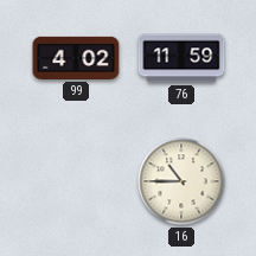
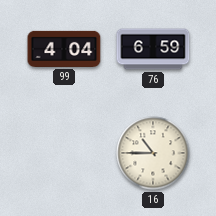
99: 4:02 -> 4:04 (64, 49)
76: 11:59 -> 6:59 (153, 49)
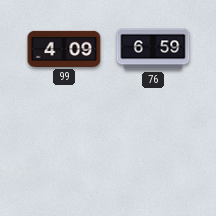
99: 4:04 -> 4:09 (64, 49)
16: 10:45 -> none (153, 153)
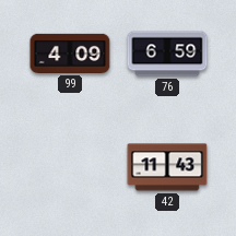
42: none -> 11:43 (167, 167)
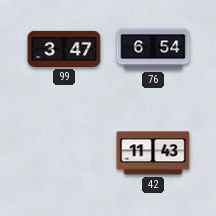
99: 4:09 -> 3:47 (64, 49)
76: 6:59 -> 6:54 (153, 49)
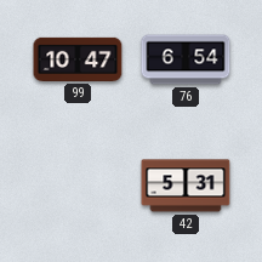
99: 3:47 -> 10:47 (78, 59)
42: 11:43 -> 5:31 (186, 186)
